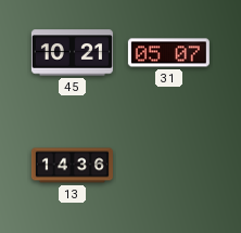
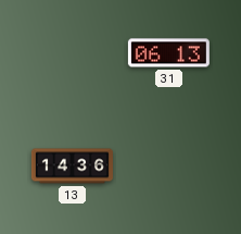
45: 10:21 -> none (72, 53)
31: 05:07 -> 06:13 (168, 53)
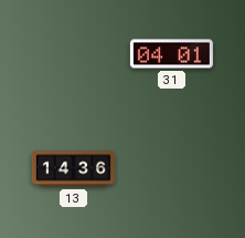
31: 06:13 -> 04:01 (171, 54)
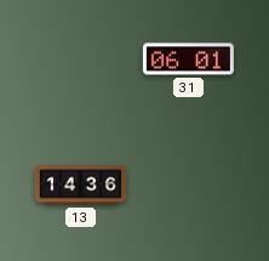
31: 04:01 -> 06:01 (188, 59)
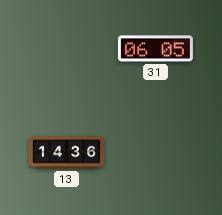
31: 06:01 -> 06:05 (155, 49)
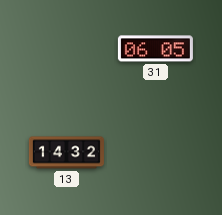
13: 14:36 -> 14:32 (66, 153)
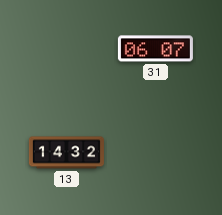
31: 06:05 -> 06:07 (155, 49)
